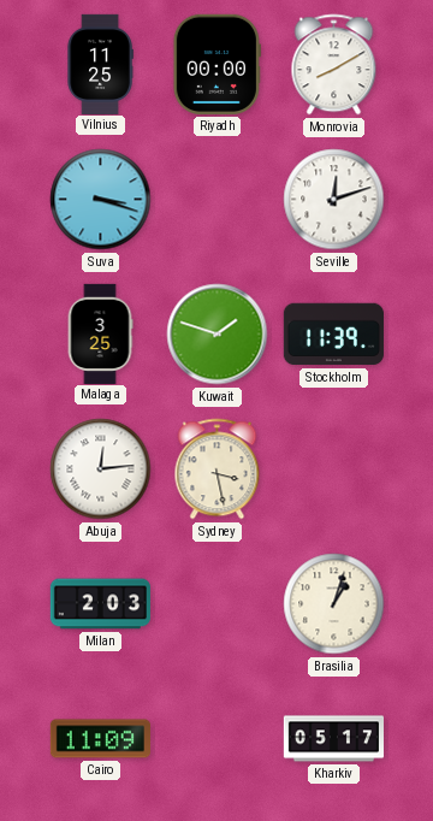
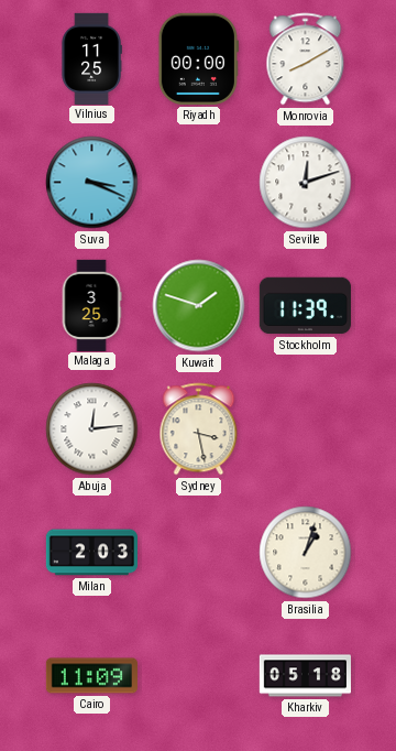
Suva: 3:18 -> 3:19 (92, 183)
Kharkiv: 05:17 -> 05:18 (305, 676)
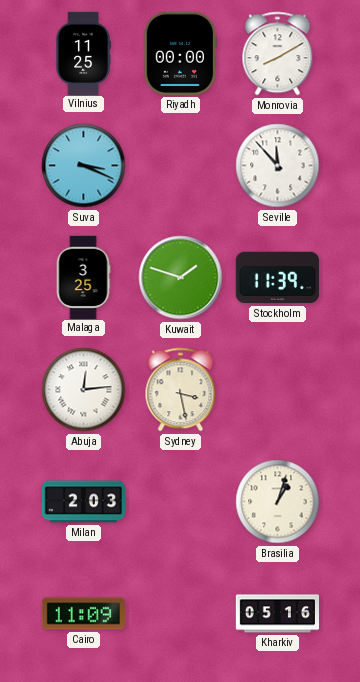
Seville: 12:12 -> 11:53 (278, 166)
Kharkiv: 05:18 -> 05:16 (277, 614)
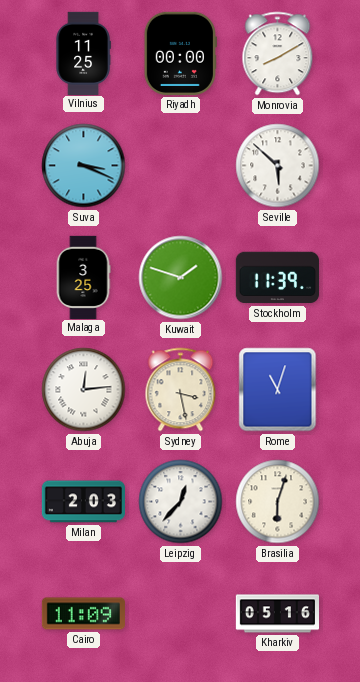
Seville: 11:53 -> 5:52 (278, 166)
Rome: none -> 11:03 (278, 390)
Leipzig: none -> 12:37 (181, 502)
Brasilia: 1:03 -> 6:03 (278, 502)
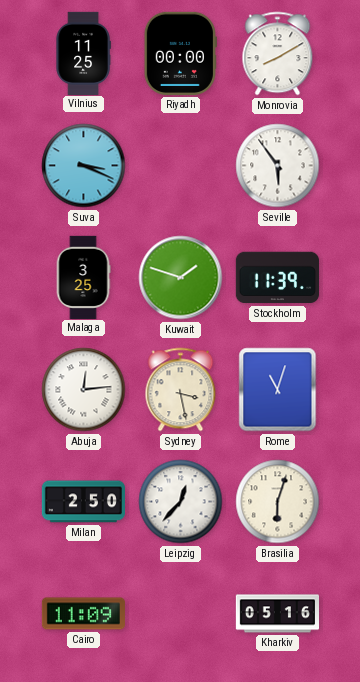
Seville: 5:52 -> 5:54 (278, 166)
Milan: 2:03 -> 2:50 (83, 502)
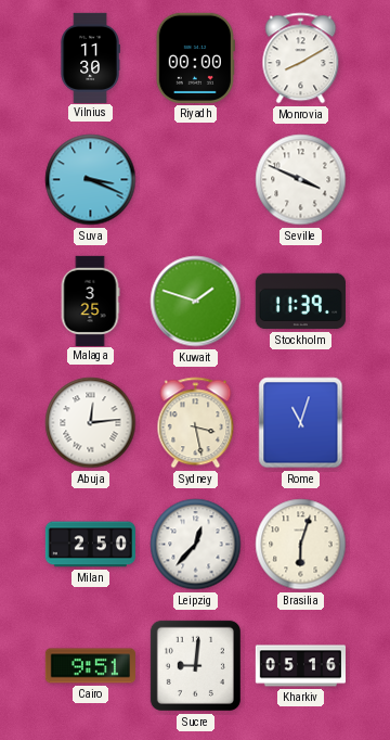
Vilnius: 11:25 -> 11:30 (90, 58)
Seville: 5:54 -> 3:49 (301, 180)
Cairo: 11:09 -> 9:51 (90, 666)
Sucre: none -> 9:01 (195, 665)
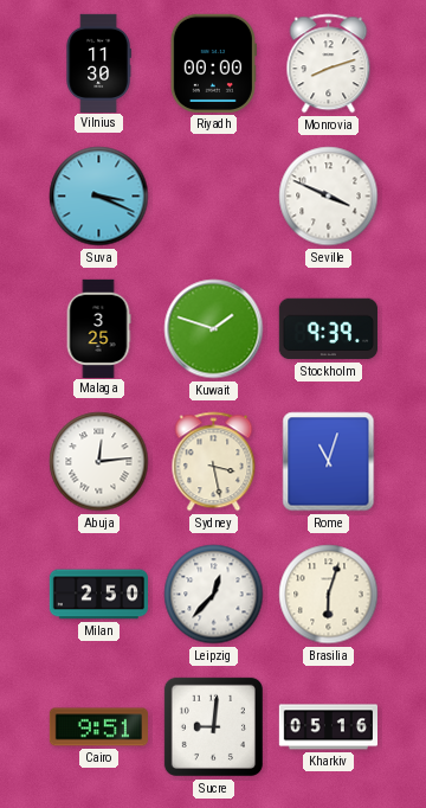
Monrovia: 8:10 -> 8:12 (329, 64)
Stockholm: 11:39 -> 9:39 (328, 329)
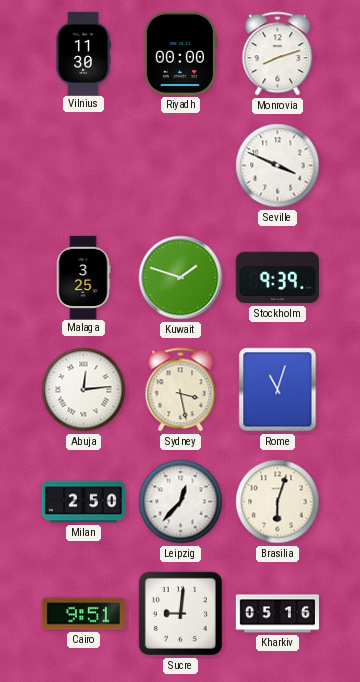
Suva: 3:19 -> none (99, 197)
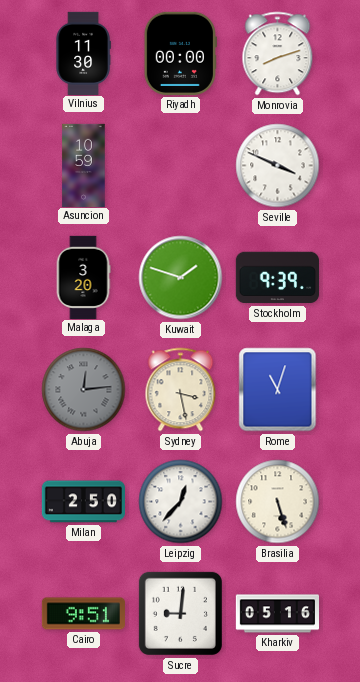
Asuncion: none -> 10:59 (84, 165)
Malaga: 3:25 -> 3:20 (83, 277)
Abuja dial: white -> grey (84, 390)
Brasilia: 6:03 -> 5:27 (278, 502)
